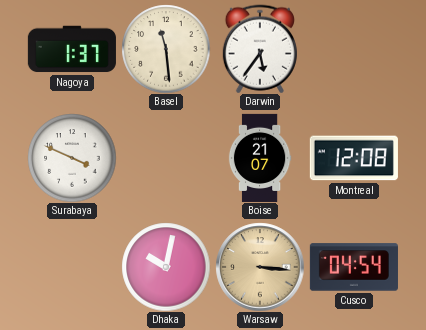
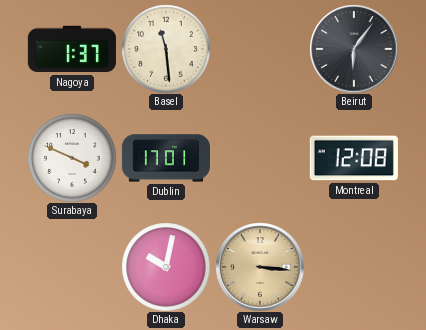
Darwin: 5:36 -> none (260, 49)
Beirut: none -> 6:06 (354, 49)
Dublin: none -> 17:01 (166, 158)
Boise: 21:07 -> none (260, 158)
Cusco: 04:54 -> none (354, 267)
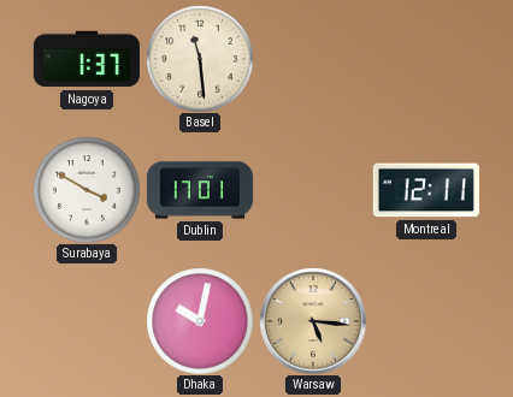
Beirut: 6:06 -> none (354, 49)
Surabaya: 3:49 -> 3:50 (87, 190)
Montreal: 12:08 -> 12:11 (426, 190)
Warsaw: 3:16 -> 5:16 (313, 321)
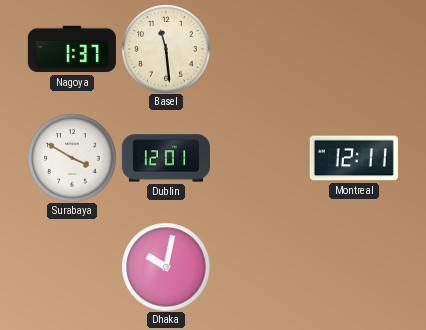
Dublin: 17:01 -> 12:01 (166, 158)
Warsaw: 5:16 -> none (313, 321)
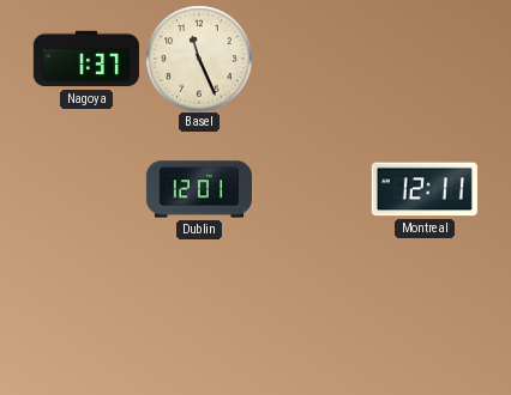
Basel: 11:29 -> 11:26 (199, 59)
Surabaya: 3:50 -> none (72, 158)
Dhaka: 10:02 -> none (166, 267)
